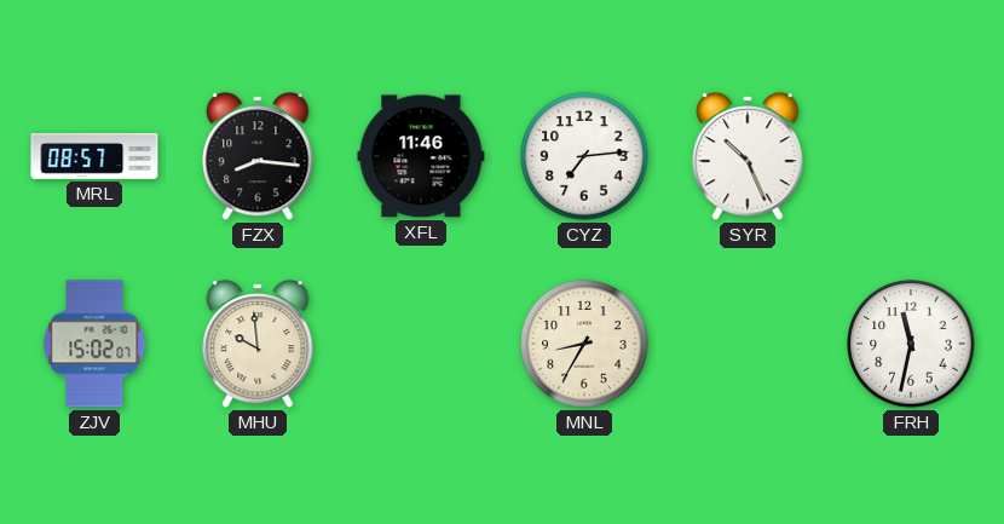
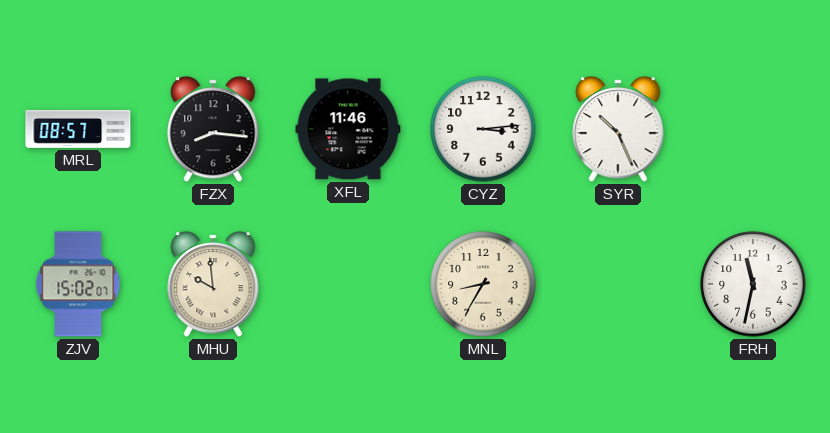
CYZ: 7:14 -> 3:14 (483, 129)
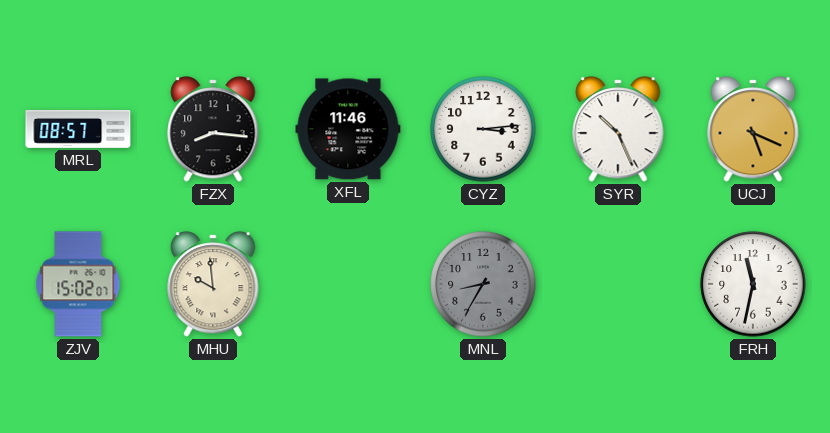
UCJ: none -> 5:19 (753, 129)
MNL dial: cream -> grey (483, 284)
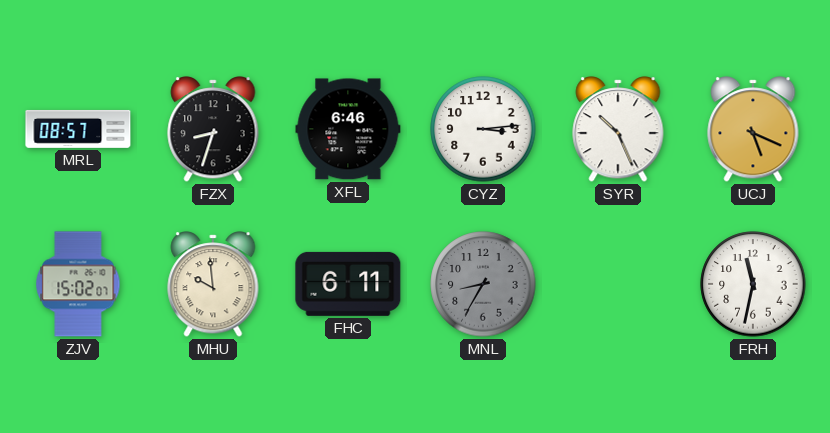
FZX: 8:16 -> 8:33 (213, 129)
XFL: 11:46 -> 6:46 (348, 129)
FHC: none -> 6:11 (348, 284)
